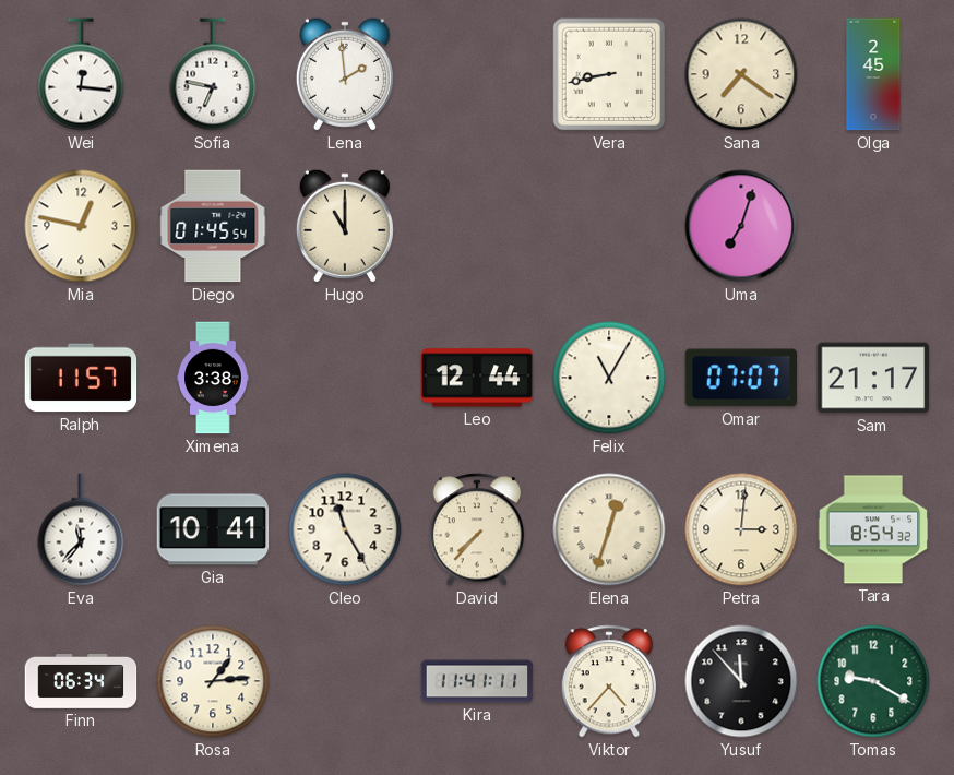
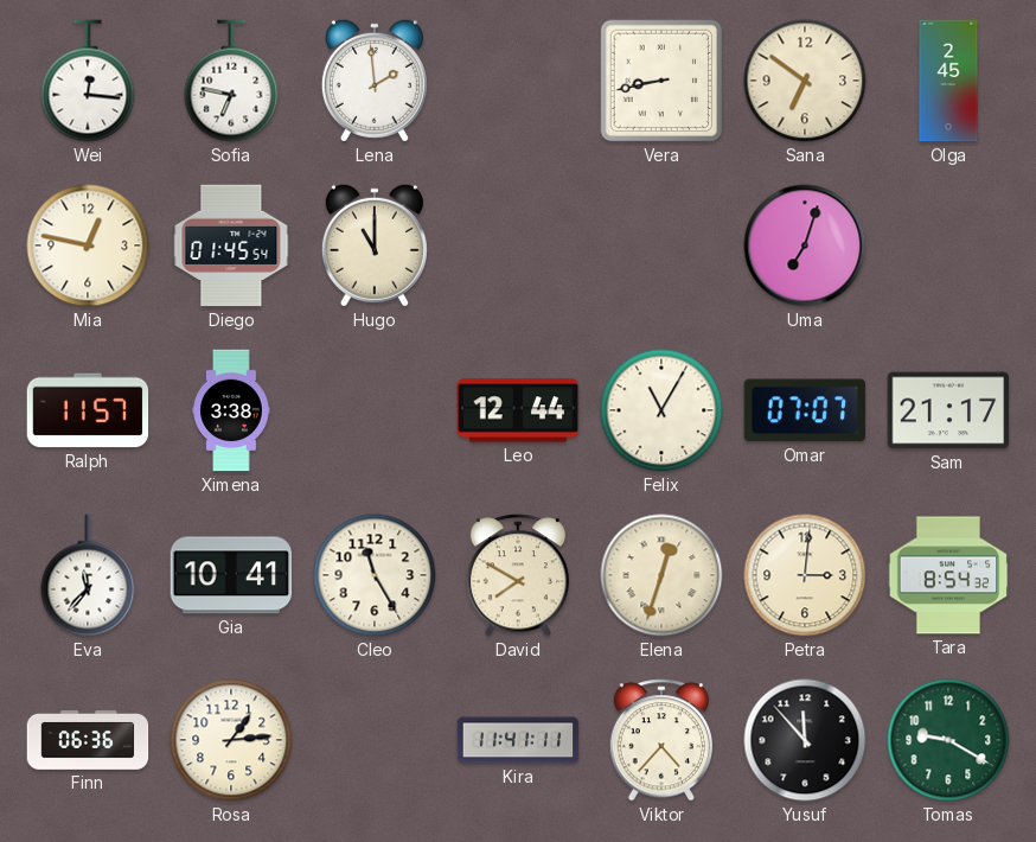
Sana: 7:21 -> 6:51 (805, 81)
David: 7:37 -> 7:50 (517, 575)
Finn: 06:34 -> 06:36 (88, 741)
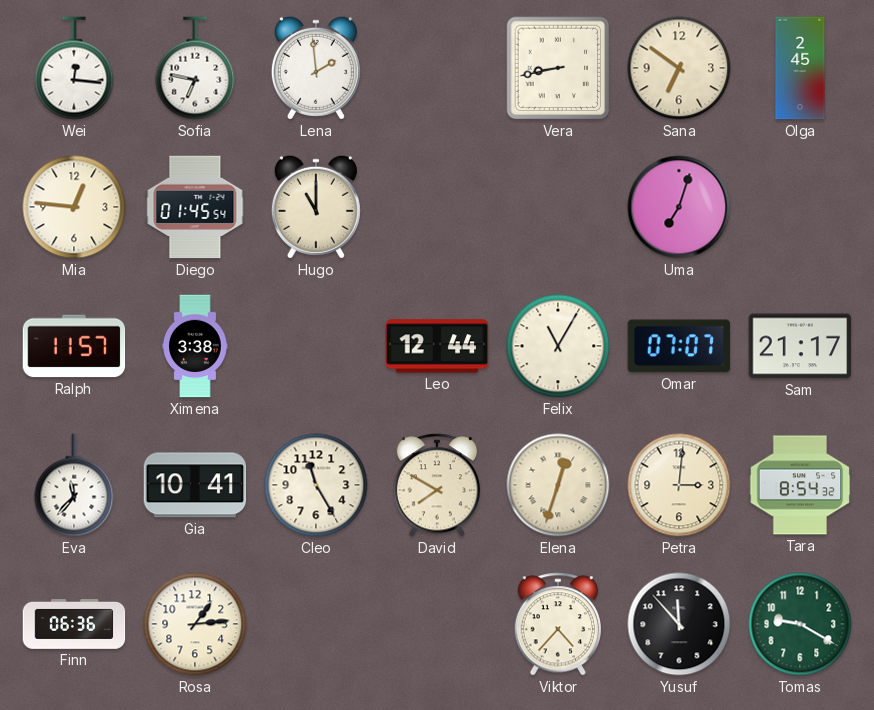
Mia: 12:47 -> 12:46 (74, 207)
Kira: 11:41 -> none (518, 740)
